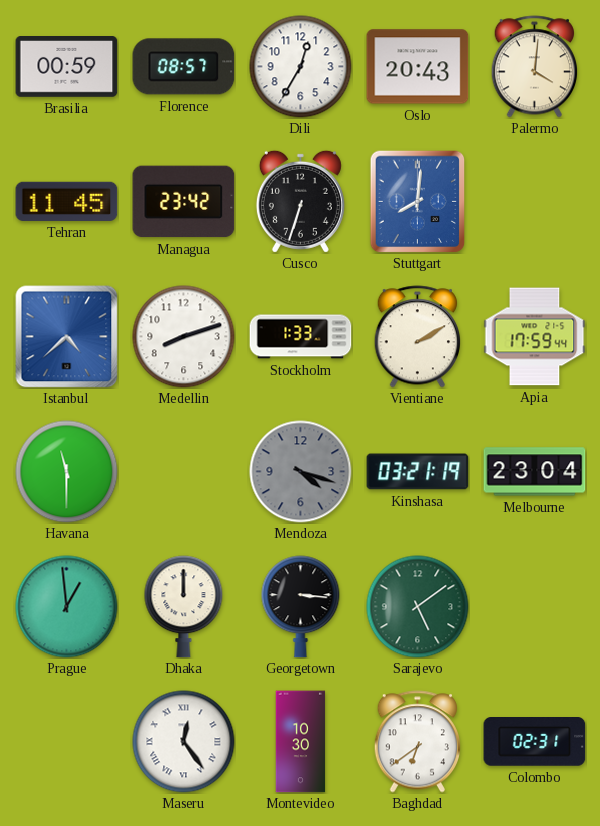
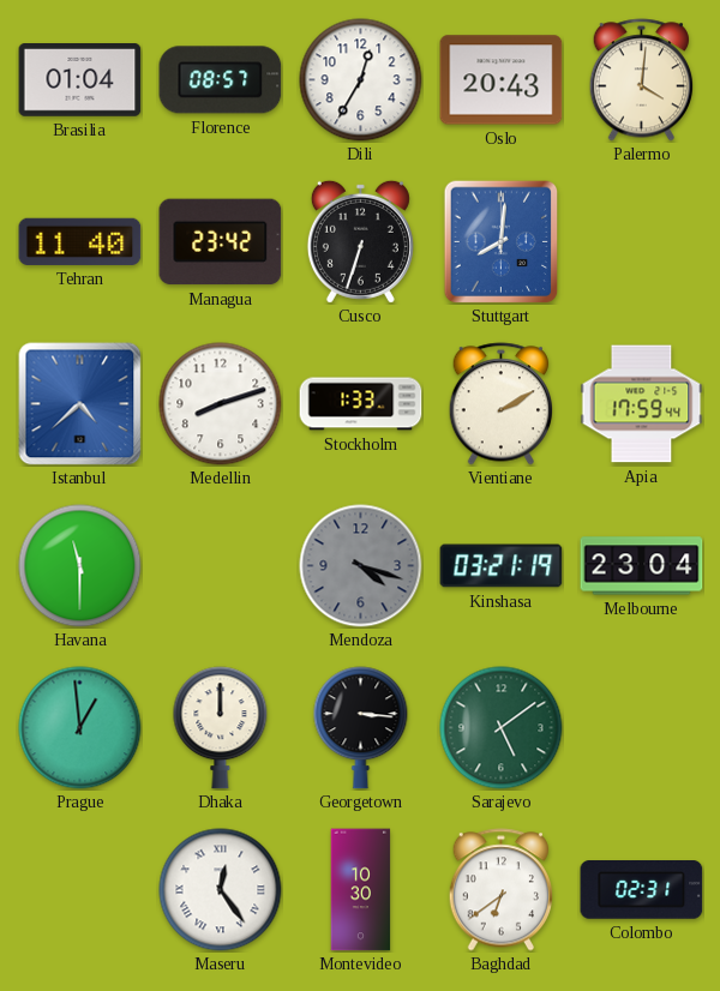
Brasilia: 00:59 -> 01:04 (80, 80)
Tehran: 11:45 -> 11:40 (80, 241)
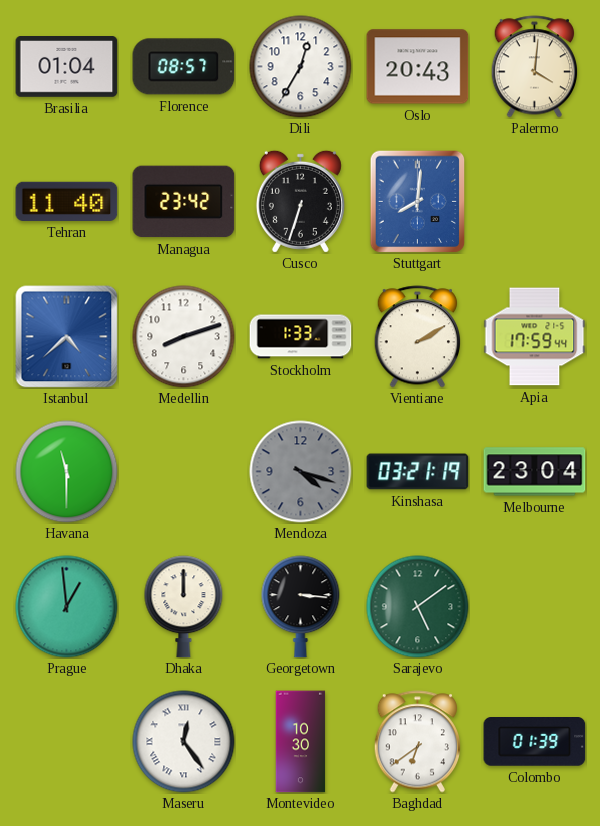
Colombo: 02:31 -> 01:39 (535, 742)
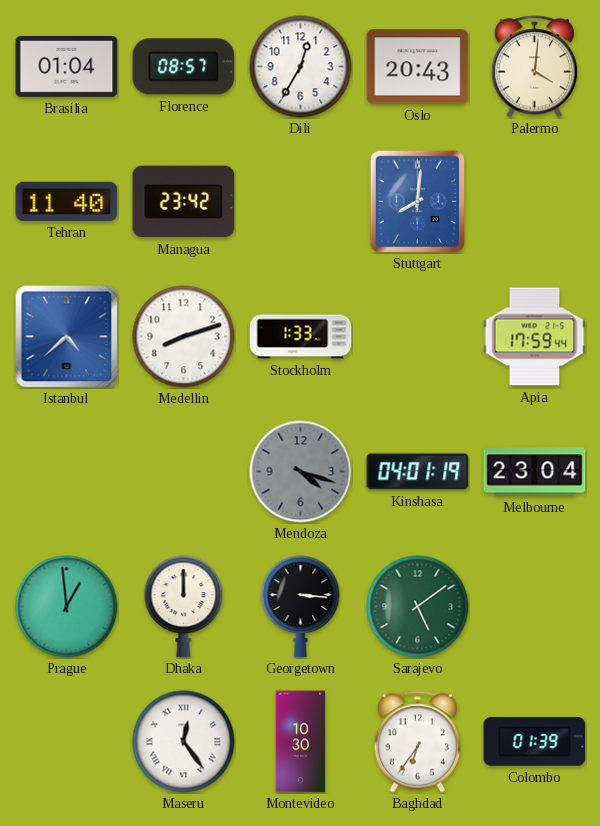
Cusco: 6:33 -> none (300, 201)
Vientiane: 2:10 -> none (417, 337)
Havana: 11:30 -> none (67, 472)
Kinshasa: 03:21 -> 04:01 (418, 472)
Baghdad: 6:39 -> 6:36 (417, 742)
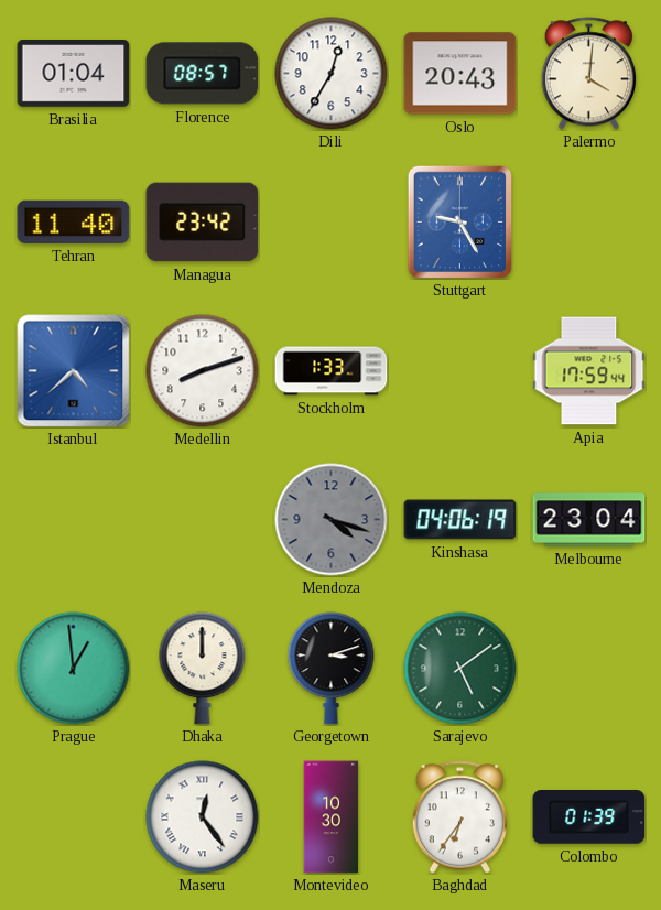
Stuttgart: 8:01 -> 9:25 (460, 221)
Kinshasa: 04:01 -> 04:06 (460, 520)
Georgetown: 3:16 -> 3:12 (332, 669)
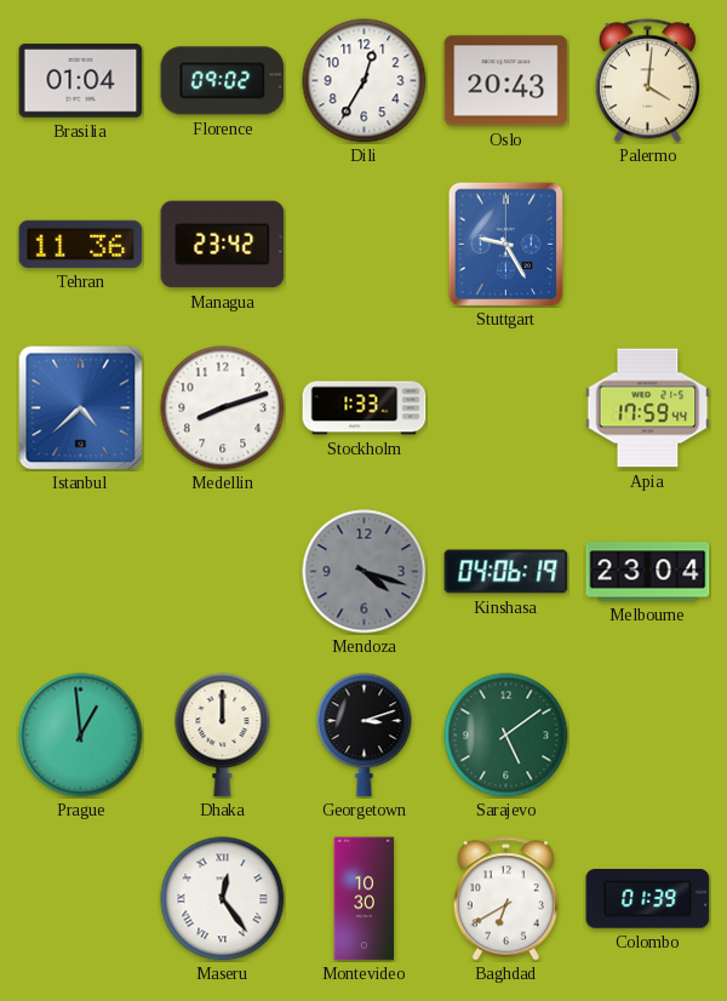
Florence: 08:57 -> 09:02 (223, 81)
Tehran: 11:40 -> 11:36 (81, 244)
Baghdad: 6:36 -> 6:40 (505, 899)
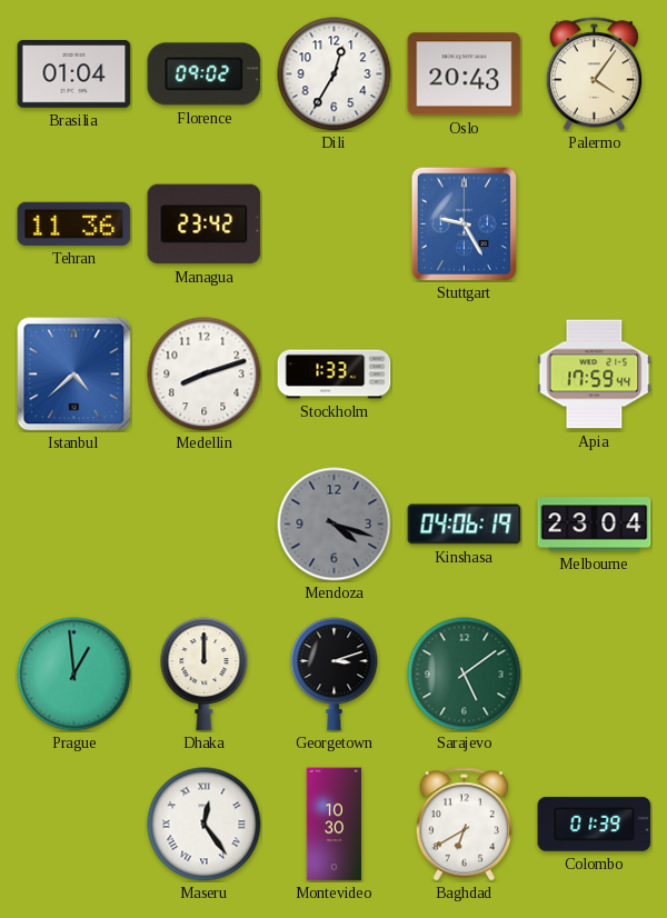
Palermo: 4:01 -> 4:06 (594, 74)
